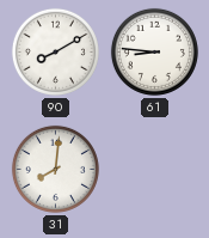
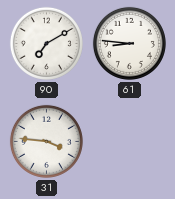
90: 8:10 -> 7:10 (46, 43)
31: 8:01 -> 3:46 (46, 141)
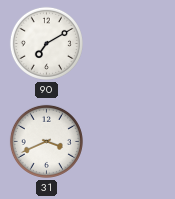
61: 8:46 -> none (129, 43)
31: 3:46 -> 3:41 (46, 141)
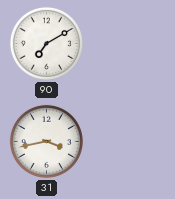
31: 3:41 -> 3:43 (46, 141)
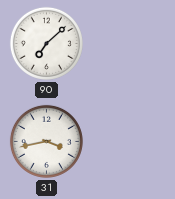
90: 7:10 -> 7:08 (46, 43)
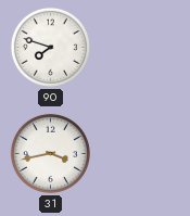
90: 7:08 -> 7:48 (50, 47)
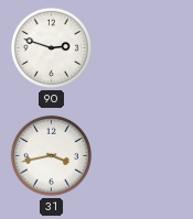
90: 7:48 -> 2:48 (51, 47)
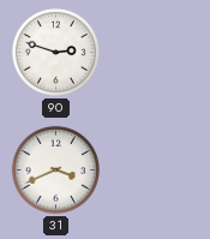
31: 3:43 -> 3:41 (55, 169)
